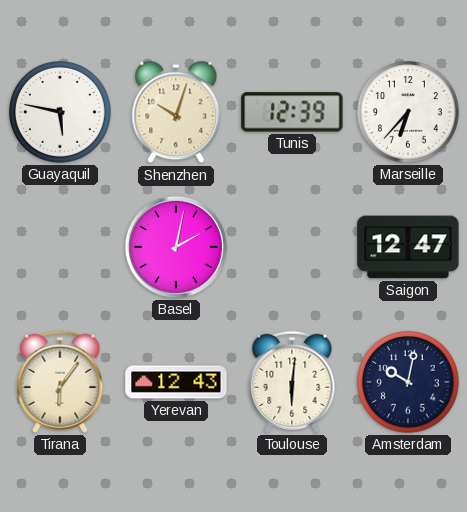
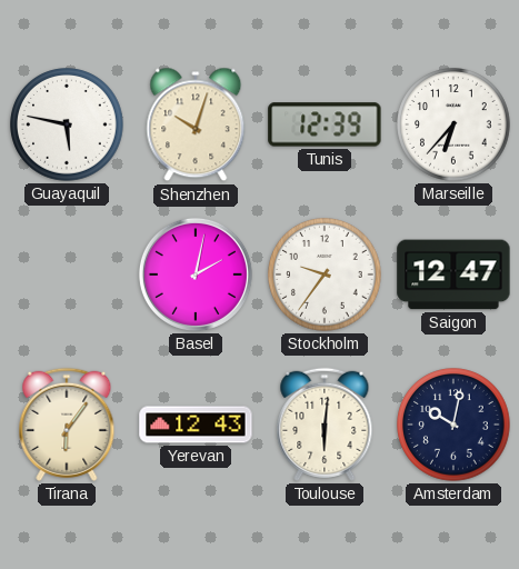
Stockholm: none -> 9:36 (325, 274)
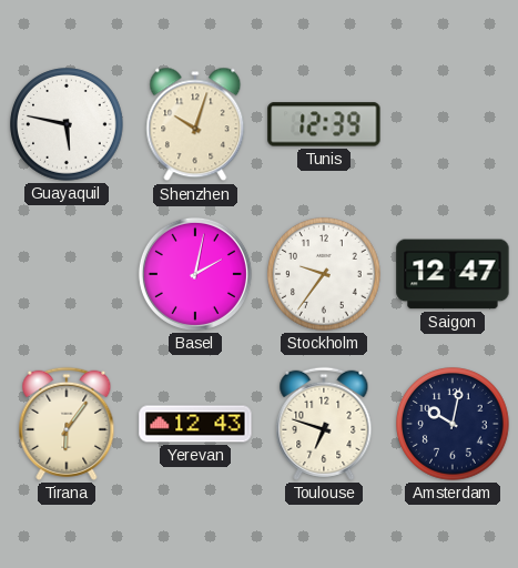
Marseille: 6:37 -> none (453, 124)
Toulouse: 6:01 -> 6:48 (324, 424)
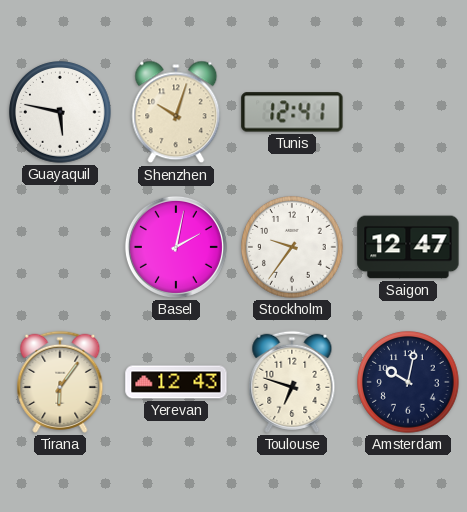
Tunis: 12:39 -> 12:41 (292, 112)
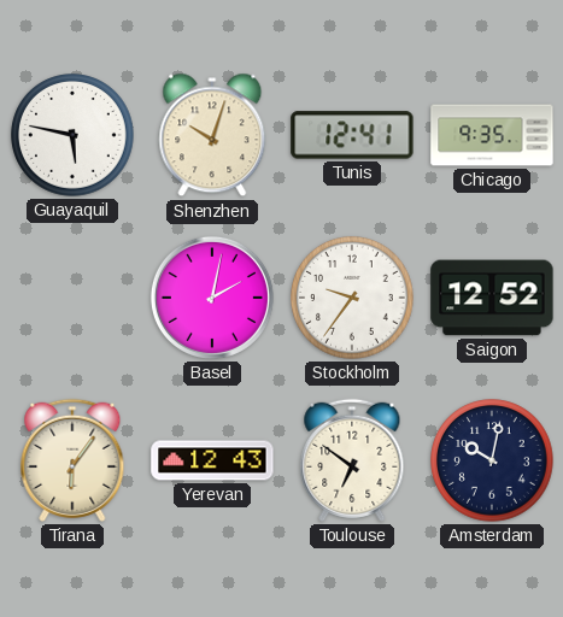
Chicago: none -> 9:35 (492, 135)
Saigon: 12:47 -> 12:52 (492, 298)
Toulouse: 6:48 -> 6:51 (352, 460)
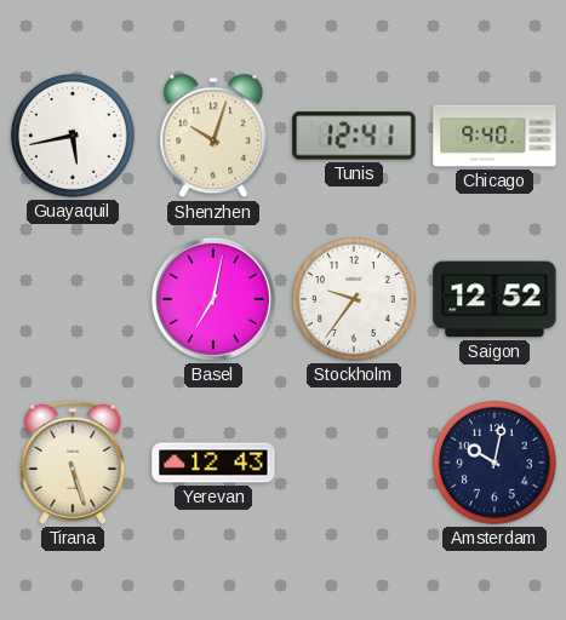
Guayaquil: 5:47 -> 5:43 (73, 136)
Chicago: 9:35 -> 9:40 (494, 136)
Basel: 2:02 -> 7:02 (213, 299)
Tirana: 6:06 -> 5:27 (73, 463)
Toulouse: 6:51 -> none (352, 460)
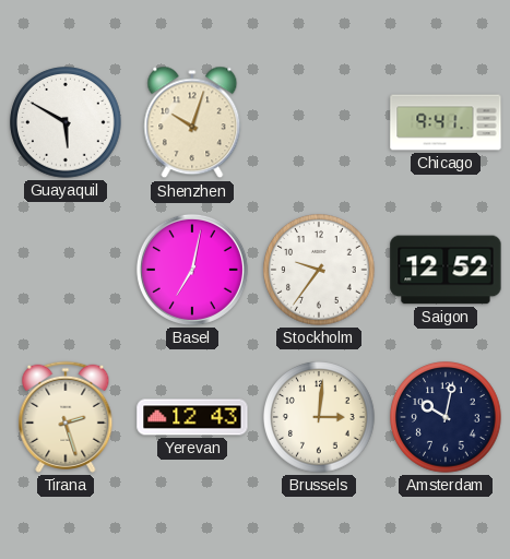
Guayaquil: 5:43 -> 5:50 (66, 122)
Tunis: 12:41 -> none (354, 136)
Chicago: 9:40 -> 9:41 (446, 122)
Tirana: 5:27 -> 2:27 (66, 417)
Brussels: none -> 3:01 (319, 417)
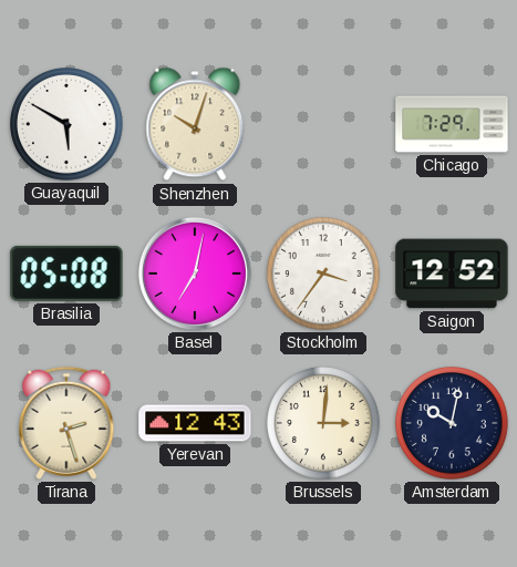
Chicago: 9:41 -> 7:29 (452, 124)
Brasilia: none -> 05:08 (66, 274)
Stockholm: 9:36 -> 3:36 (323, 274)
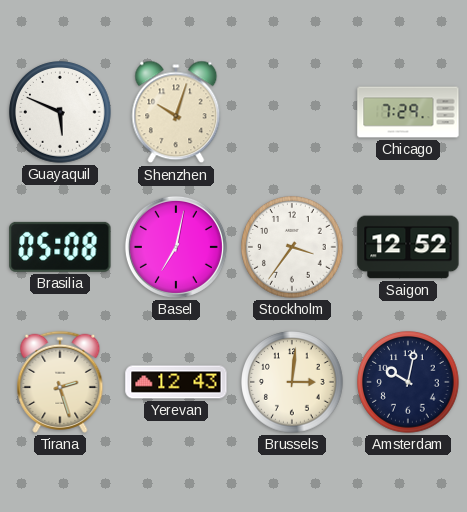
Guayaquil: 5:50 -> 5:49 (60, 112)
